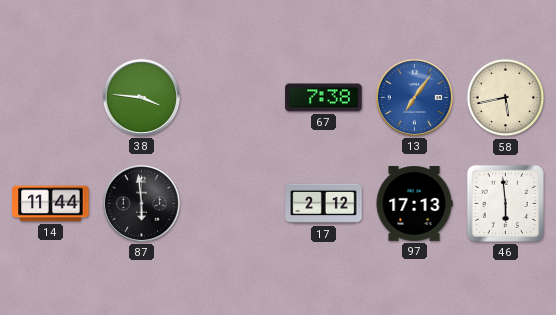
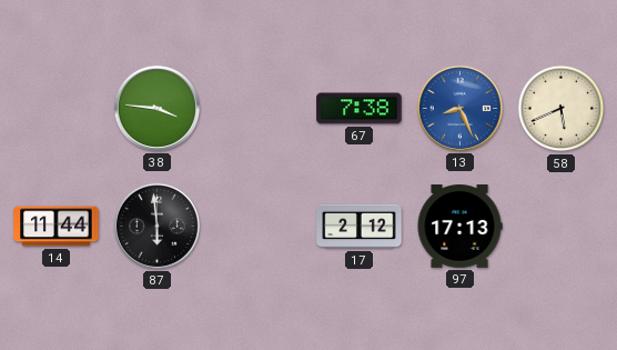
13: 7:06 -> 8:26 (459, 108)
58: 5:43 -> 5:41 (562, 109)
46: 5:59 -> none (505, 203)
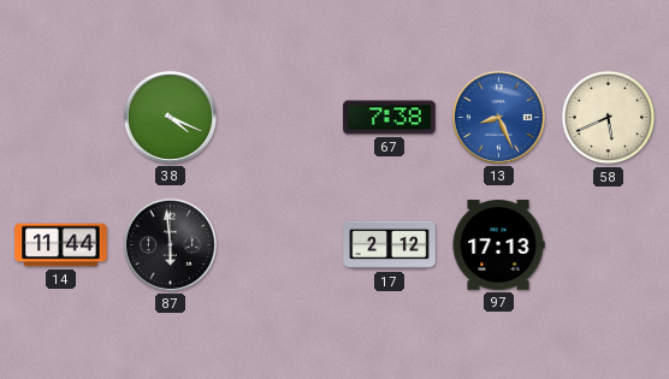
38: 3:46 -> 4:19 (170, 117)
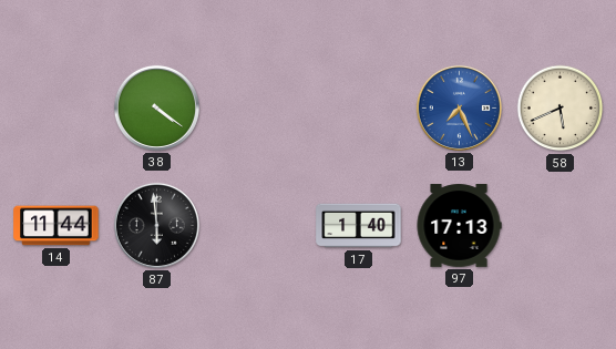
38: 4:19 -> 4:21 (156, 107)
67: 7:38 -> none (390, 118)
13: 8:26 -> 7:26 (459, 107)
17: 2:12 -> 1:40 (359, 226)
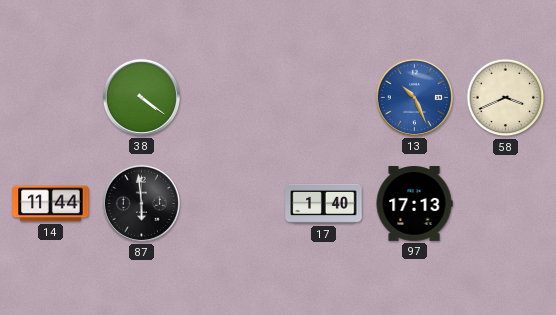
13: 7:26 -> 10:26 (414, 97)
58: 5:41 -> 3:41 (506, 98)
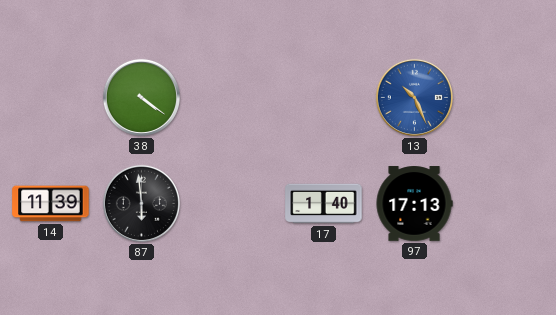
58: 3:41 -> none (506, 98)
14: 11:44 -> 11:39 (51, 204)
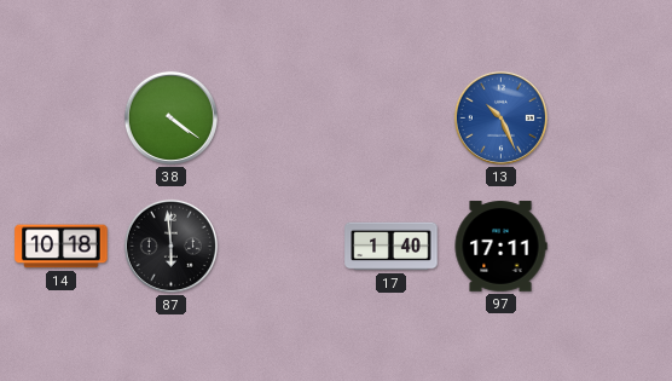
14: 11:39 -> 10:18 (62, 247)
97: 17:13 -> 17:11 (500, 247)
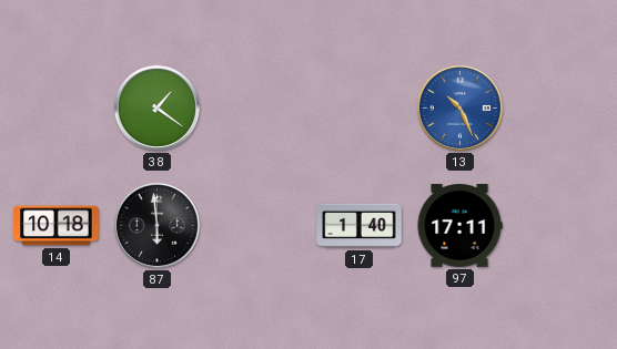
38: 4:21 -> 1:21 (156, 107)
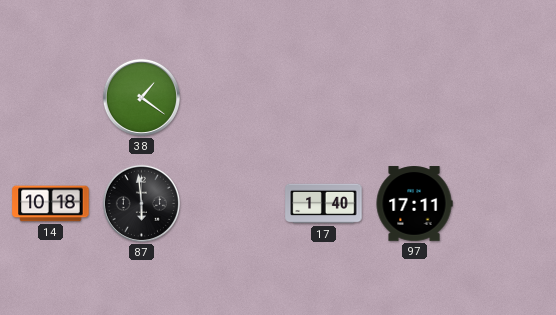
13: 10:26 -> none (459, 107)
